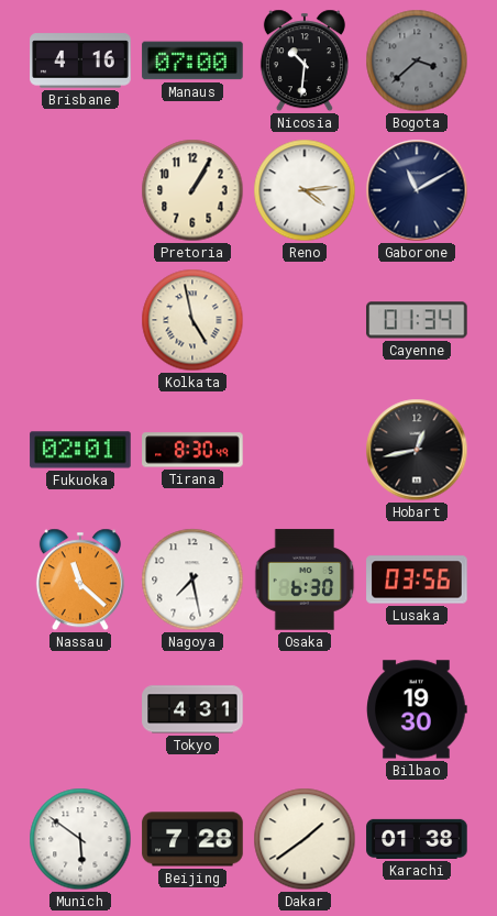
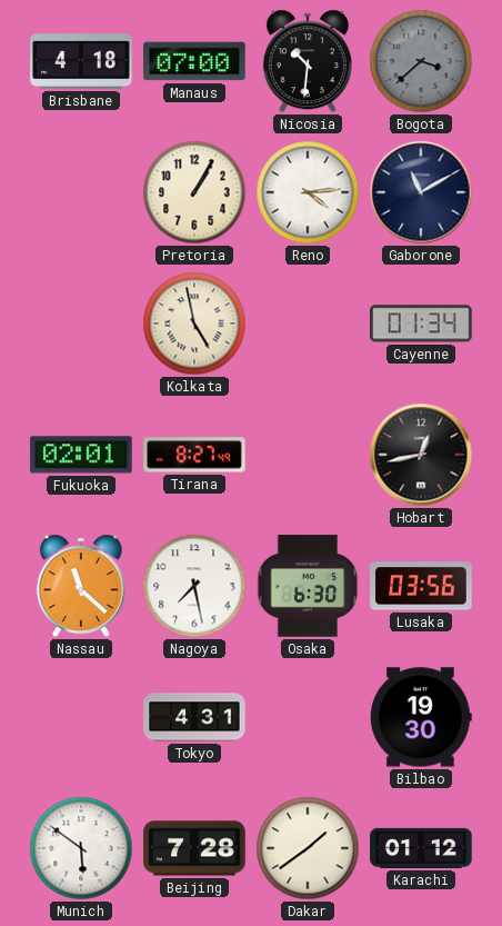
Brisbane: 4:16 -> 4:18 (81, 61)
Tirana: 8:30 -> 8:27 (194, 455)
Karachi: 01:38 -> 01:12 (421, 848)
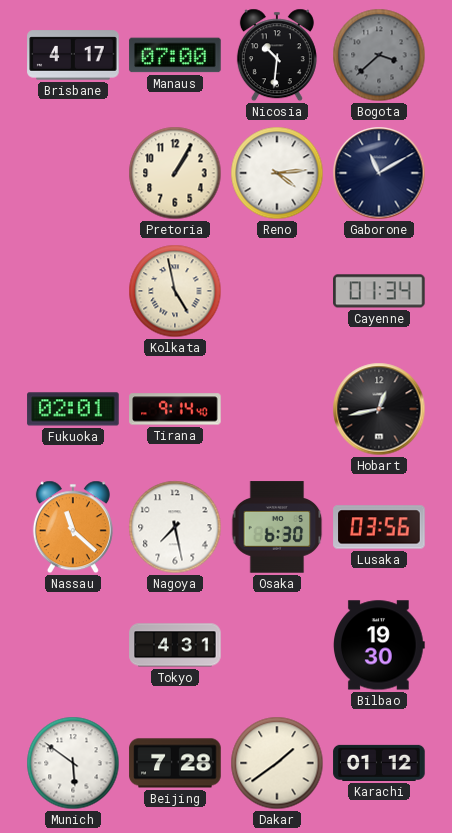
Brisbane: 4:18 -> 4:17 (73, 55)
Tirana: 8:27 -> 9:14 (175, 409)
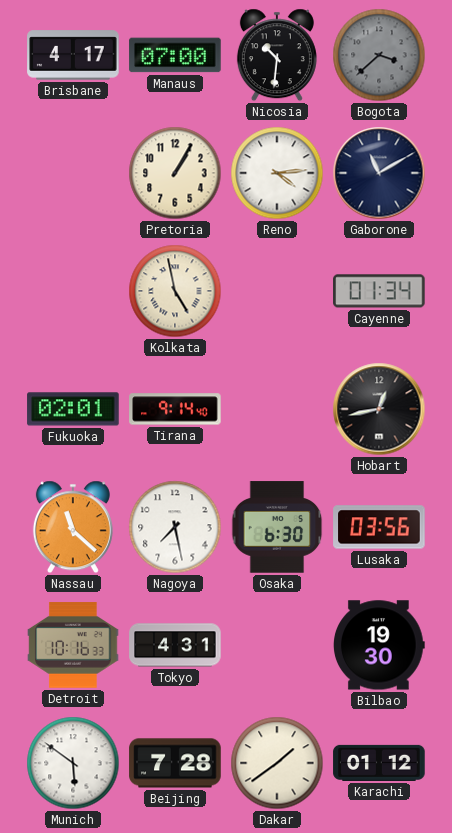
Detroit: none -> 10:16 (73, 645)
